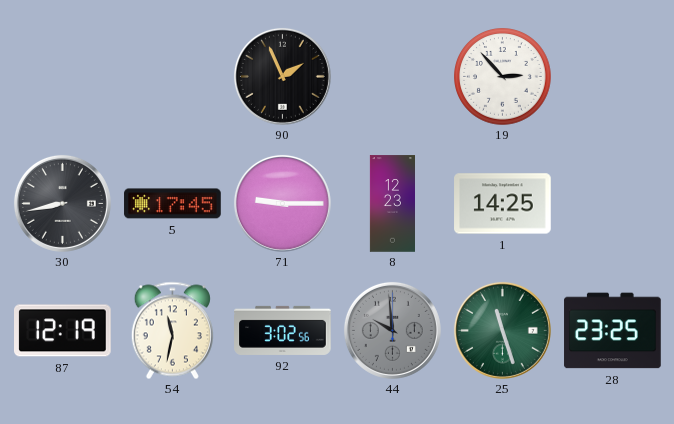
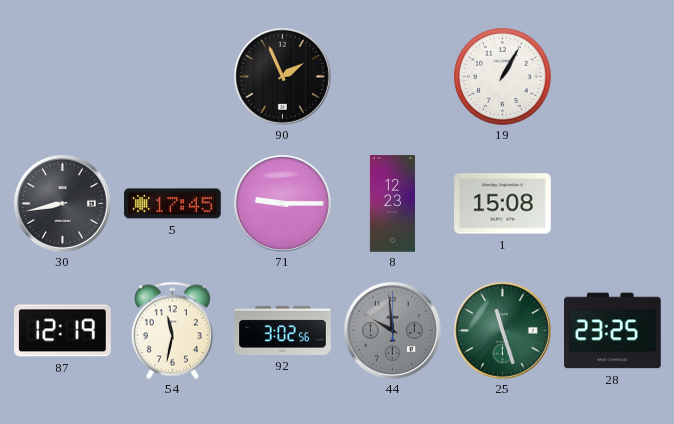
19: 2:53 -> 1:05 (503, 77)
1: 14:25 -> 15:08 (503, 204)
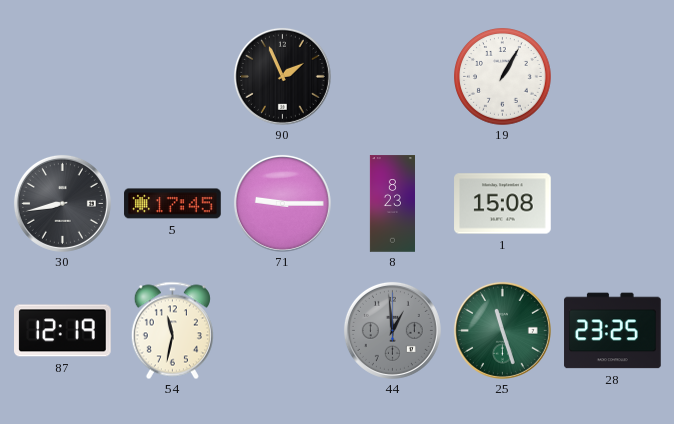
8: 12:23 -> 8:23 (392, 204)
92: 3:02 -> none (283, 330)
44: 9:59 -> 12:59 (392, 330)
